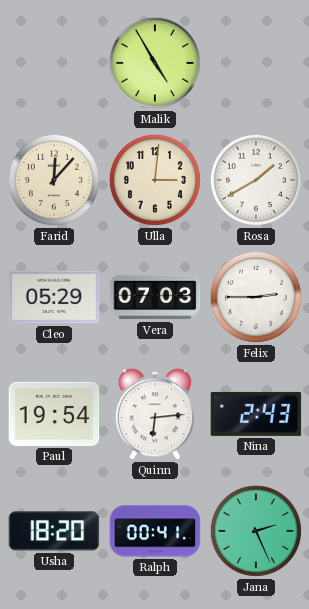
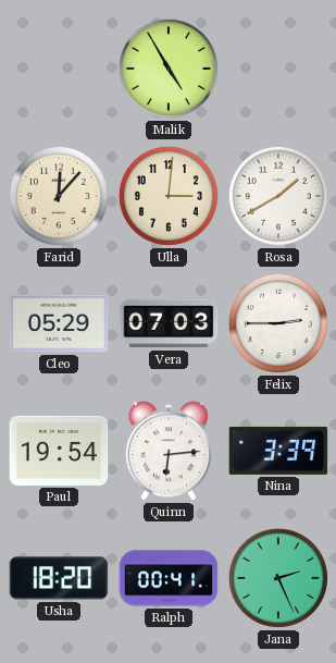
Nina: 2:43 -> 3:39 (278, 451)
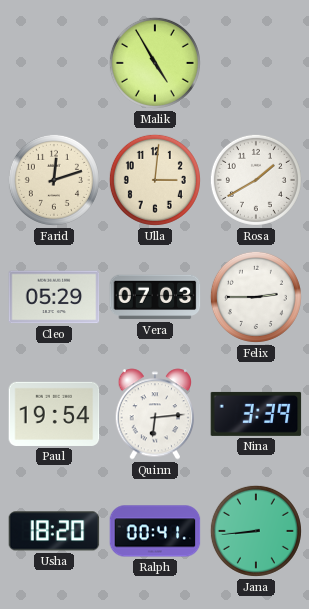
Farid: 12:07 -> 12:12 (54, 180)
Jana: 2:26 -> 8:44 (256, 531)
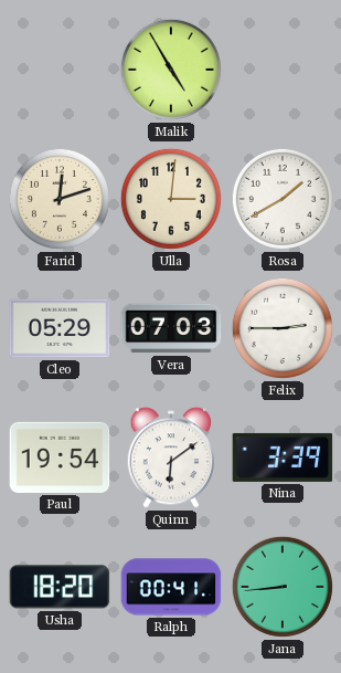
Quinn: 6:14 -> 6:09 (171, 458)
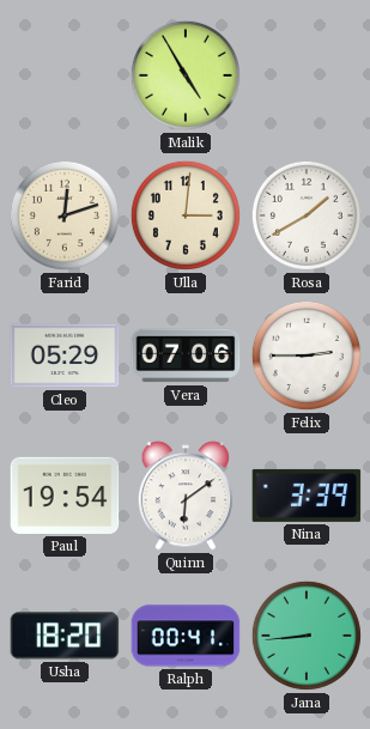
Vera: 07:03 -> 07:06 (186, 356)
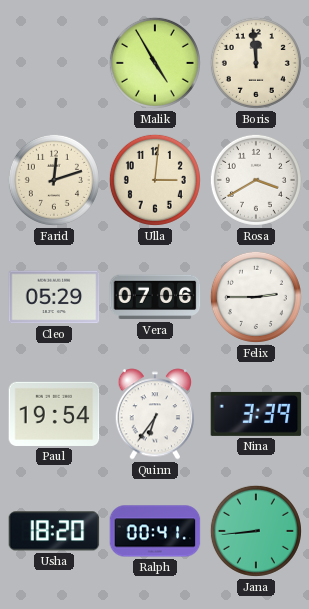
Boris: none -> 11:59 (256, 63)
Rosa: 1:40 -> 3:40 (256, 180)
Quinn: 6:09 -> 6:36 (155, 414)
